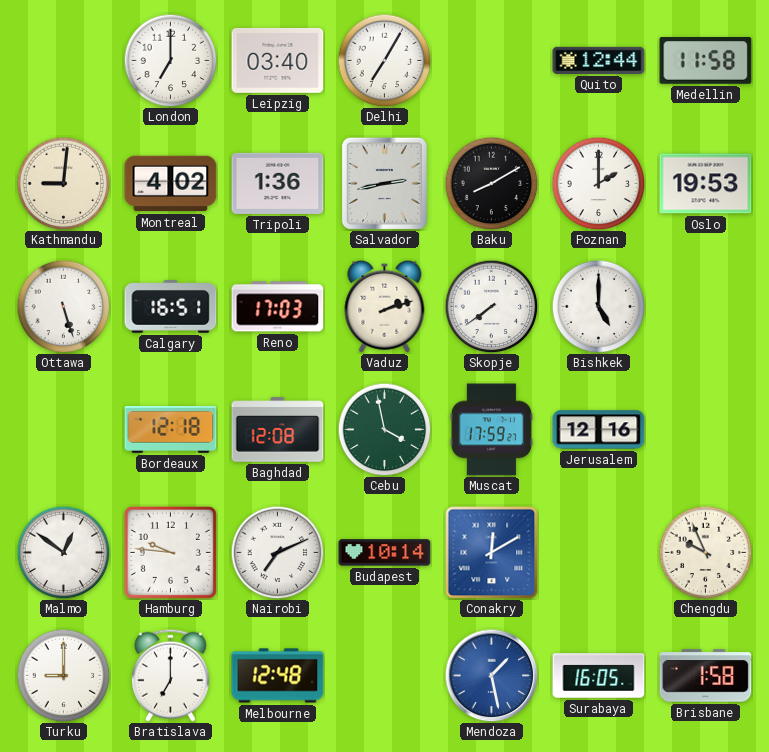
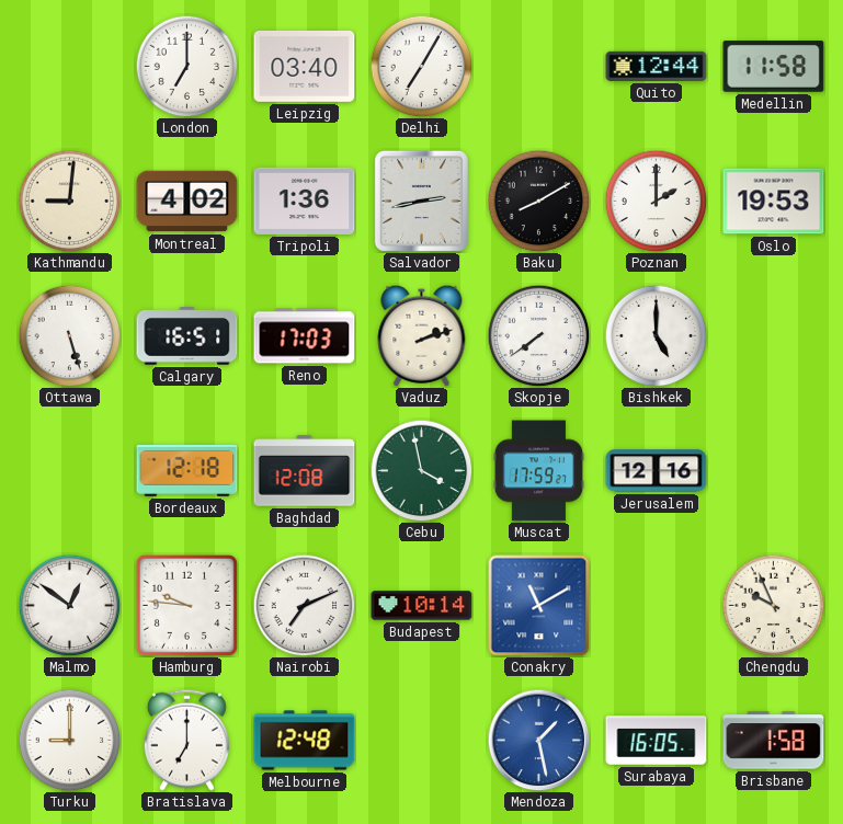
Conakry: 12:10 -> 11:10 (538, 605)
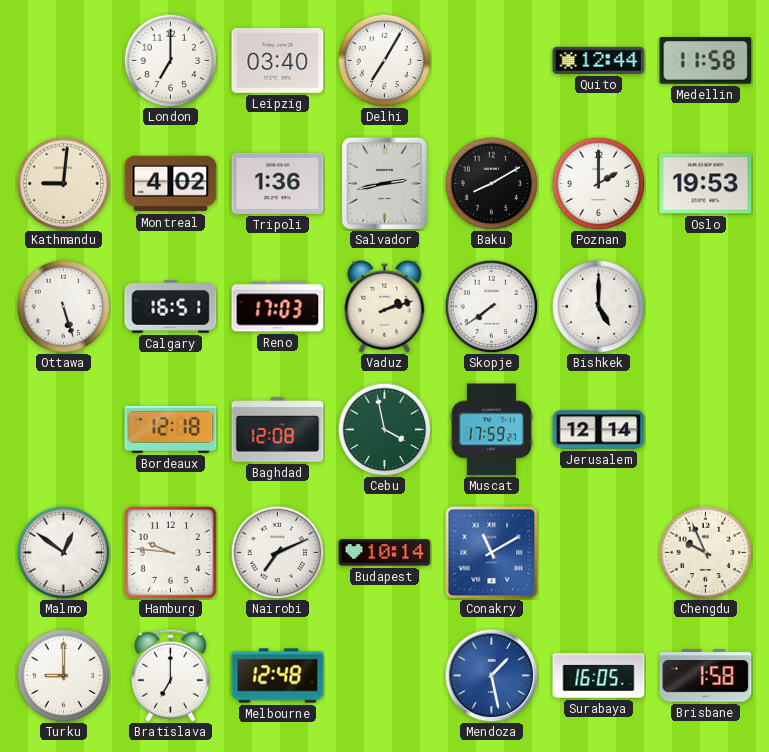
Jerusalem: 12:16 -> 12:14 (599, 430)
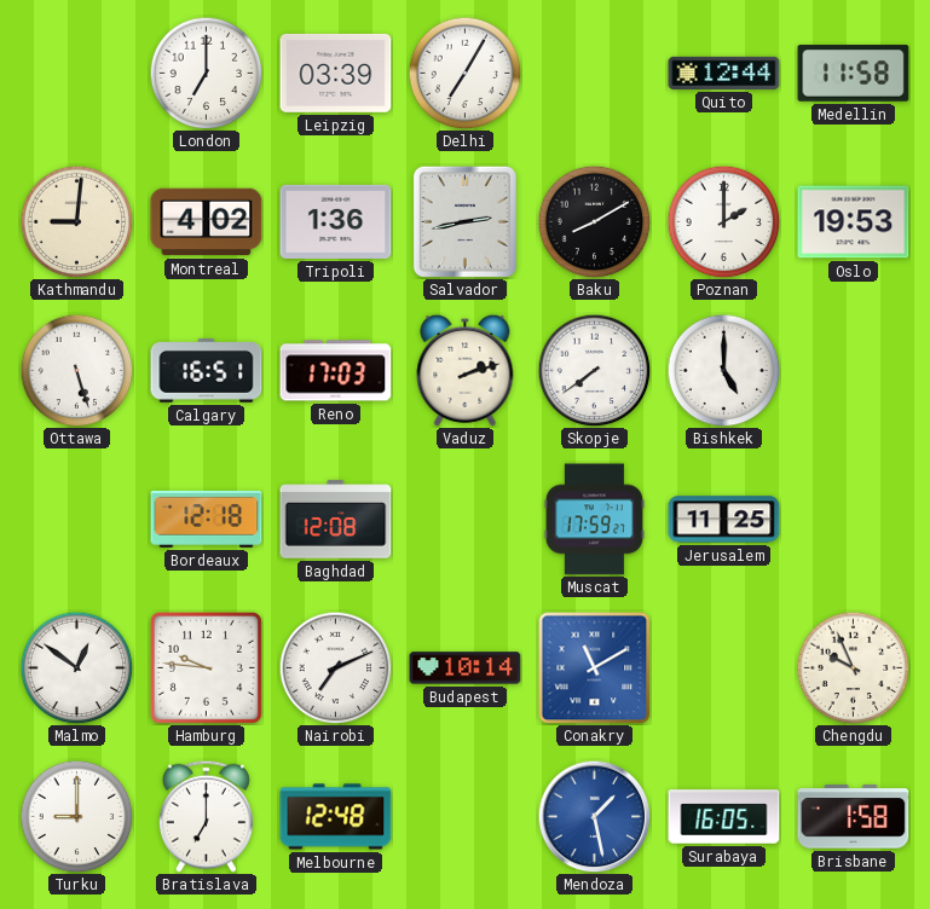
Leipzig: 03:40 -> 03:39 (336, 73)
Cebu: 3:58 -> none (384, 429)
Jerusalem: 12:14 -> 11:25 (724, 520)
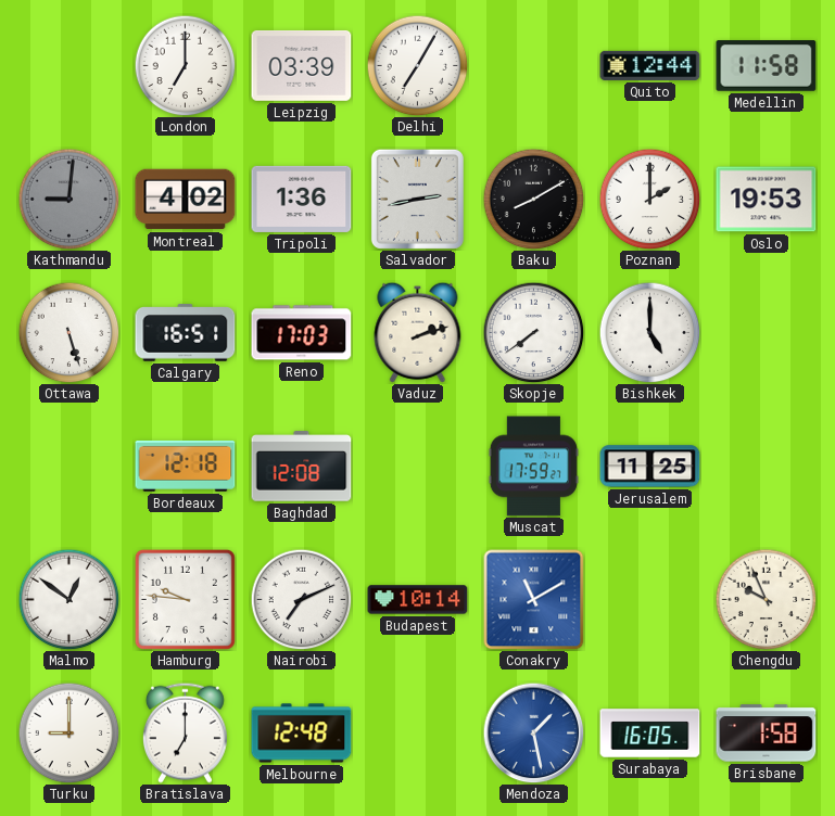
Kathmandu dial: cream -> grey (68, 199)
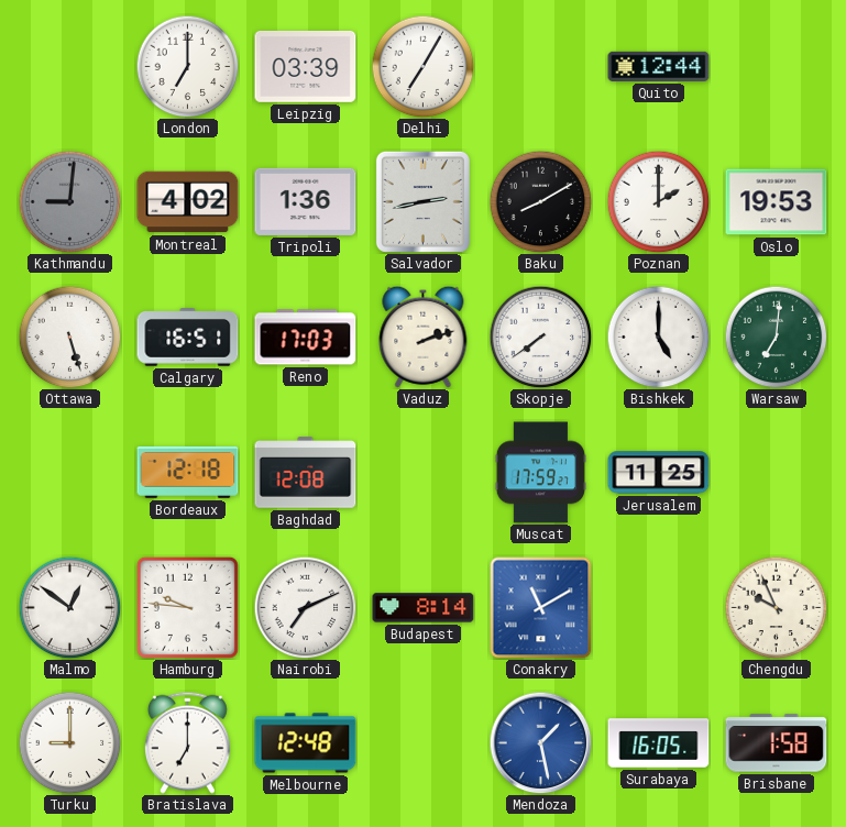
Medellin: 11:58 -> none (767, 66)
Warsaw: none -> 7:01 (776, 337)
Budapest: 10:14 -> 8:14 (424, 608)
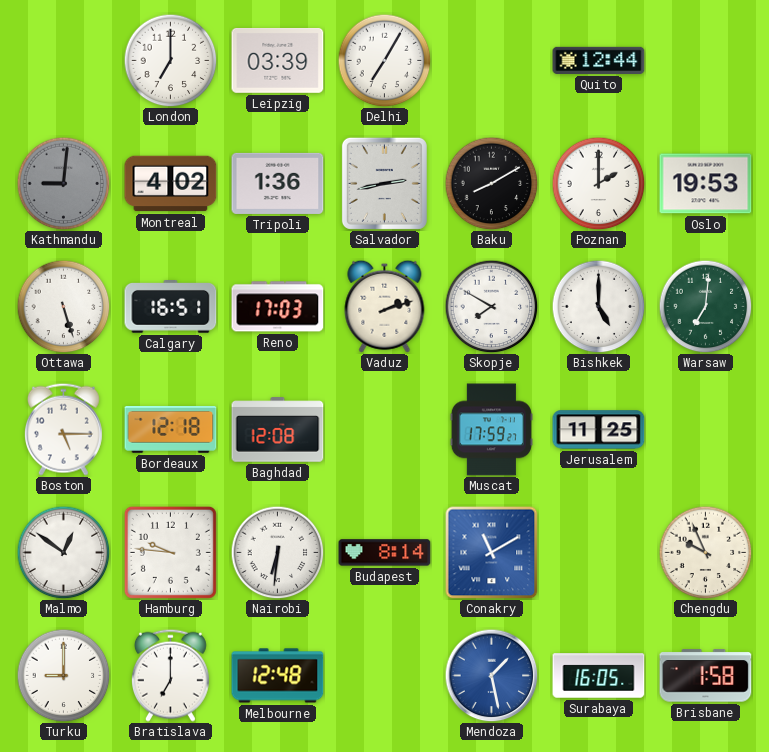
Skopje: 7:39 -> 7:50 (491, 306)
Boston: none -> 5:15 (63, 429)
Nairobi: 7:11 -> 6:31 (277, 552)
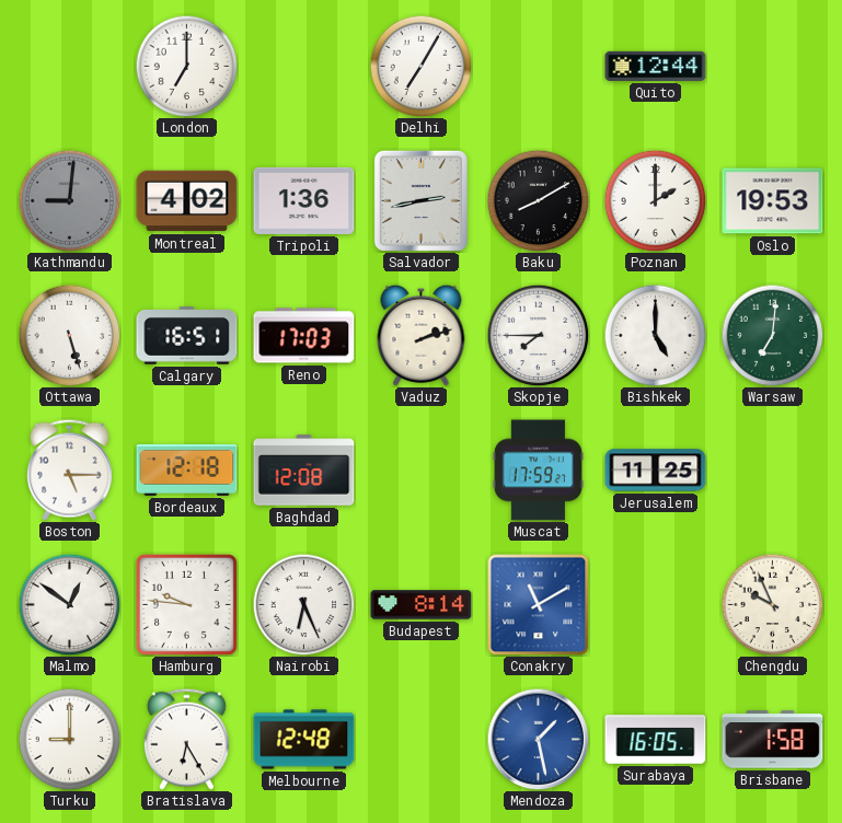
Leipzig: 03:39 -> none (278, 60)
Skopje: 7:50 -> 7:45 (538, 335)
Nairobi: 6:31 -> 6:26 (303, 604)
Bratislava: 7:00 -> 6:25 (186, 739)
